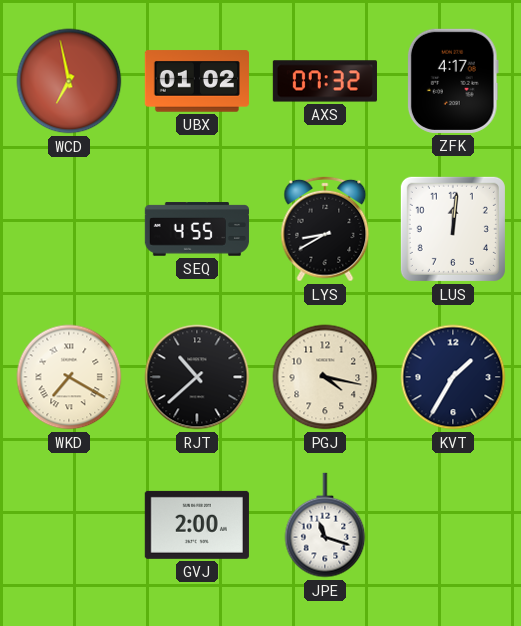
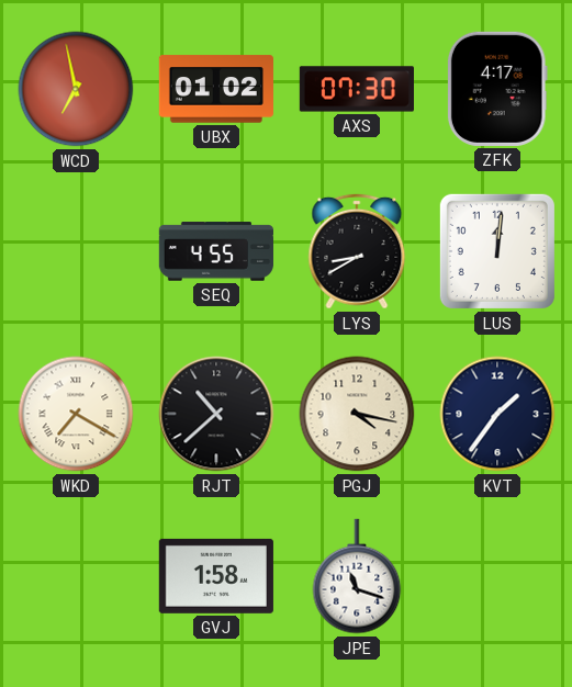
AXS: 07:32 -> 07:30 (357, 89)
KVT: 1:35 -> 1:36 (497, 414)
GVJ: 2:00 -> 1:58 (216, 576)
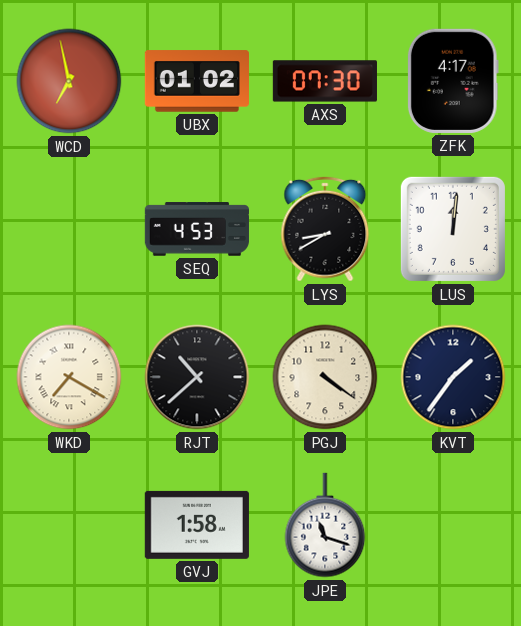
SEQ: 4:55 -> 4:53 (197, 229)
PGJ: 4:17 -> 4:21 (325, 377)
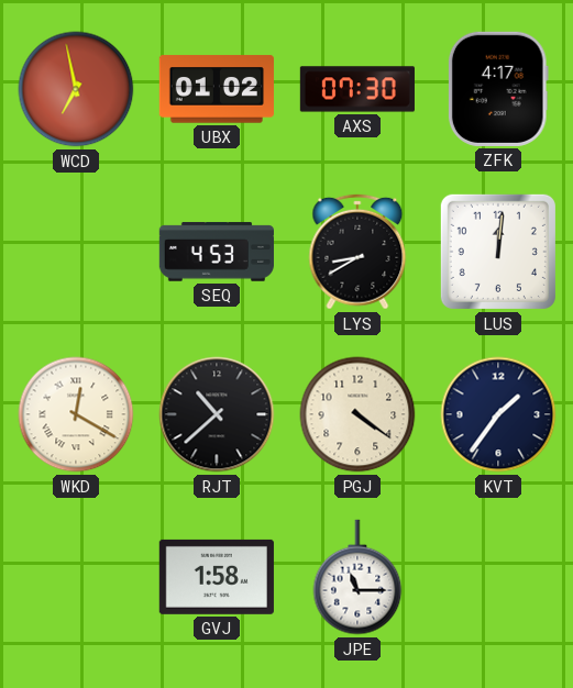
WKD: 7:20 -> 12:20 (76, 414)
JPE: 11:18 -> 11:15 (357, 577)
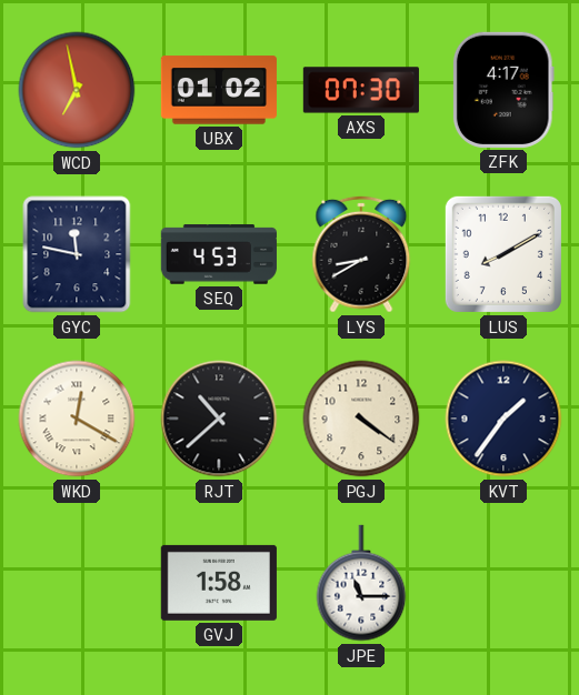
GYC: none -> 11:47 (77, 254)
LUS: 12:01 -> 8:10 (503, 254)
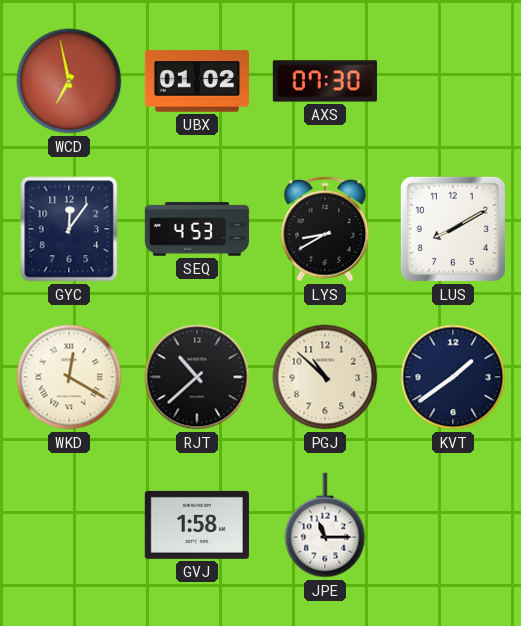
ZFK: 4:17 -> none (503, 90)
GYC: 11:47 -> 12:06 (69, 229)
PGJ: 4:21 -> 10:52 (325, 377)
KVT: 1:36 -> 1:39 (453, 377)
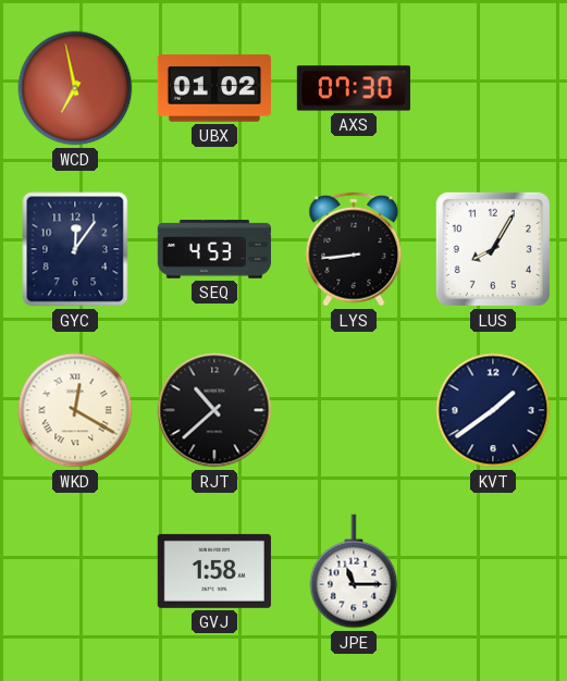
LYS: 8:40 -> 8:44 (354, 249)
LUS: 8:10 -> 8:05 (493, 249)
PGJ: 10:52 -> none (325, 377)
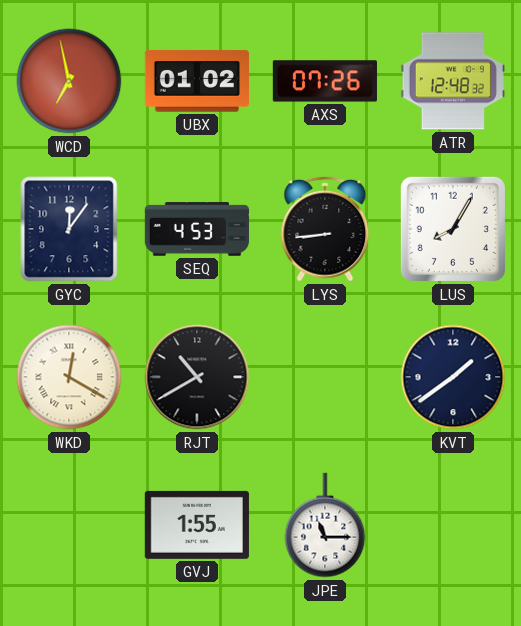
AXS: 07:30 -> 07:26 (325, 81)
ATR: none -> 12:48 (453, 81)
RJT: 10:38 -> 10:40 (197, 377)
GVJ: 1:58 -> 1:55 (197, 525)
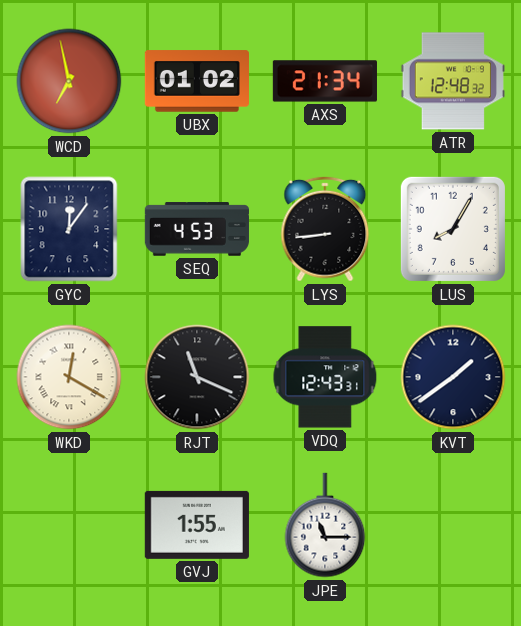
AXS: 07:26 -> 21:34 (325, 81)
RJT: 10:40 -> 11:19 (197, 377)
VDQ: none -> 12:43 (325, 377)
